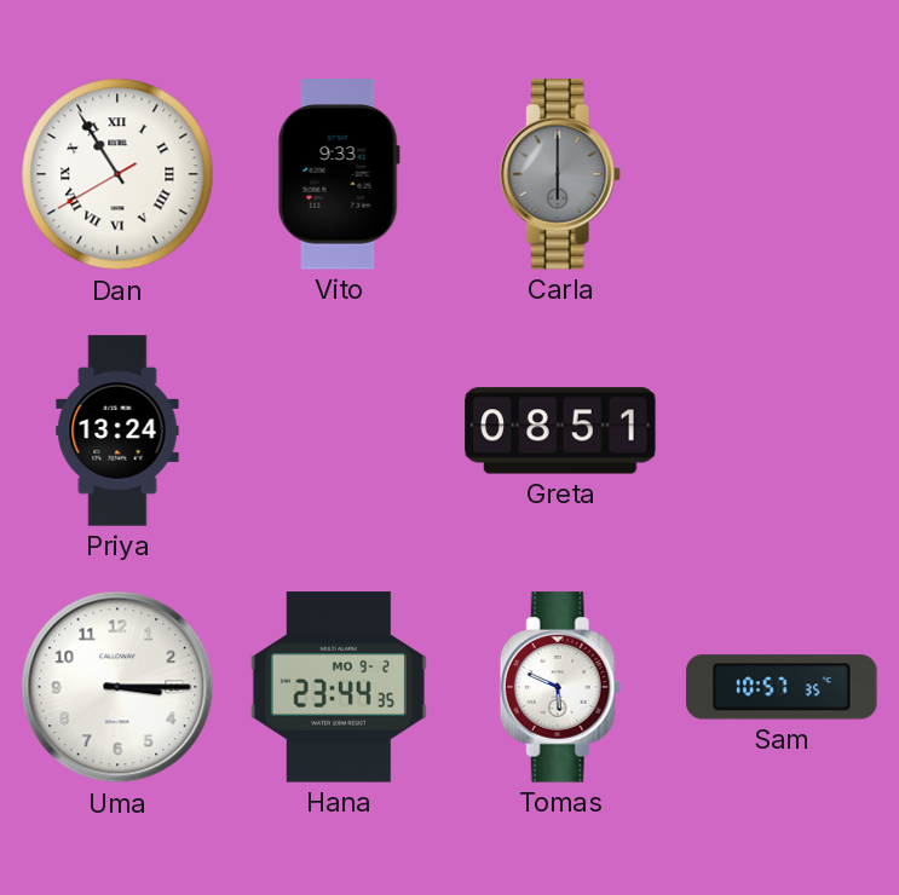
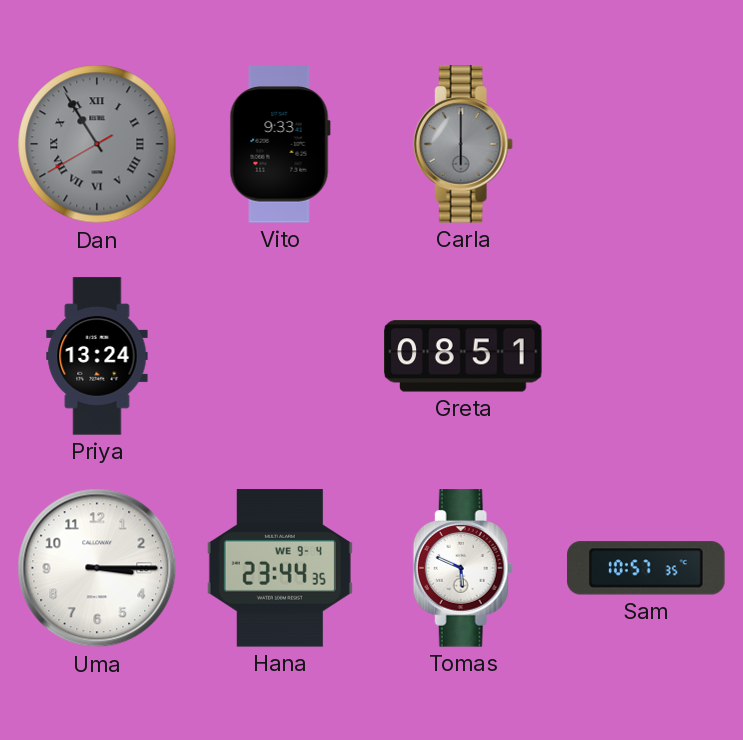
Dan dial: white -> grey (97, 144)
Hana date: MO 9-2 -> WE 9-4 (280, 568)
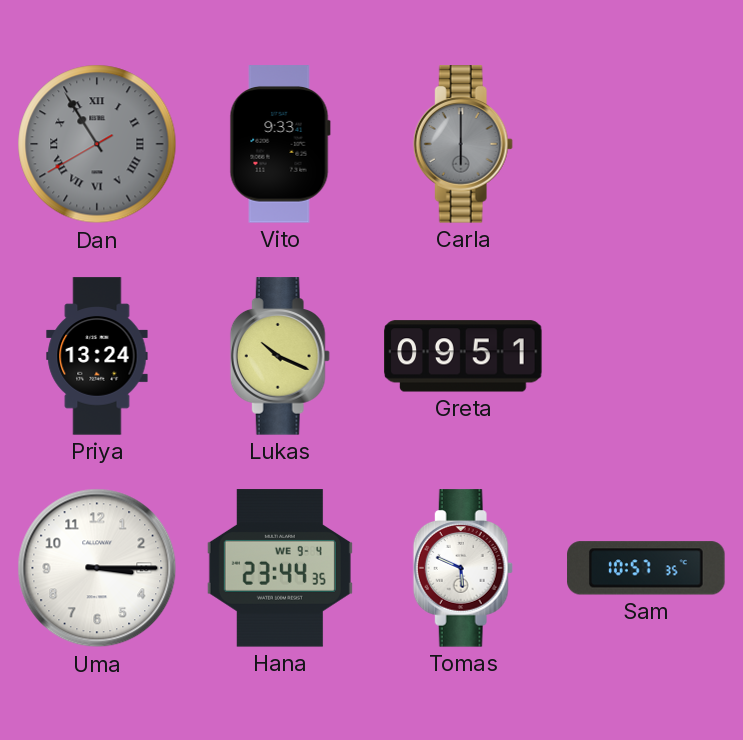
Lukas: none -> 10:19 (280, 356)
Greta: 08:51 -> 09:51 (463, 356)
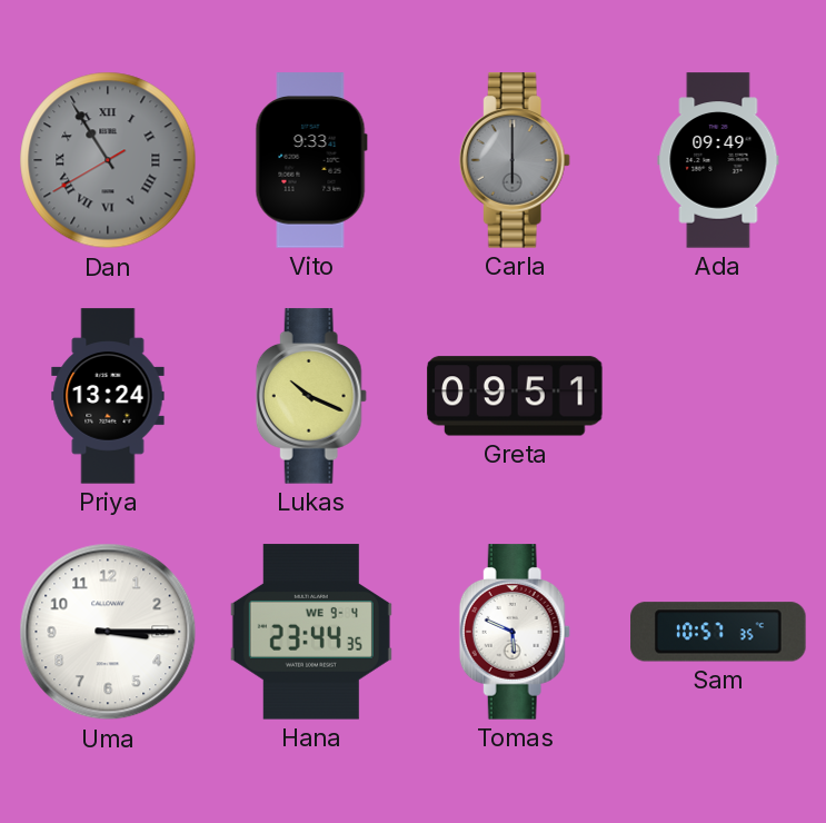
Ada: none -> 09:49 (718, 160)
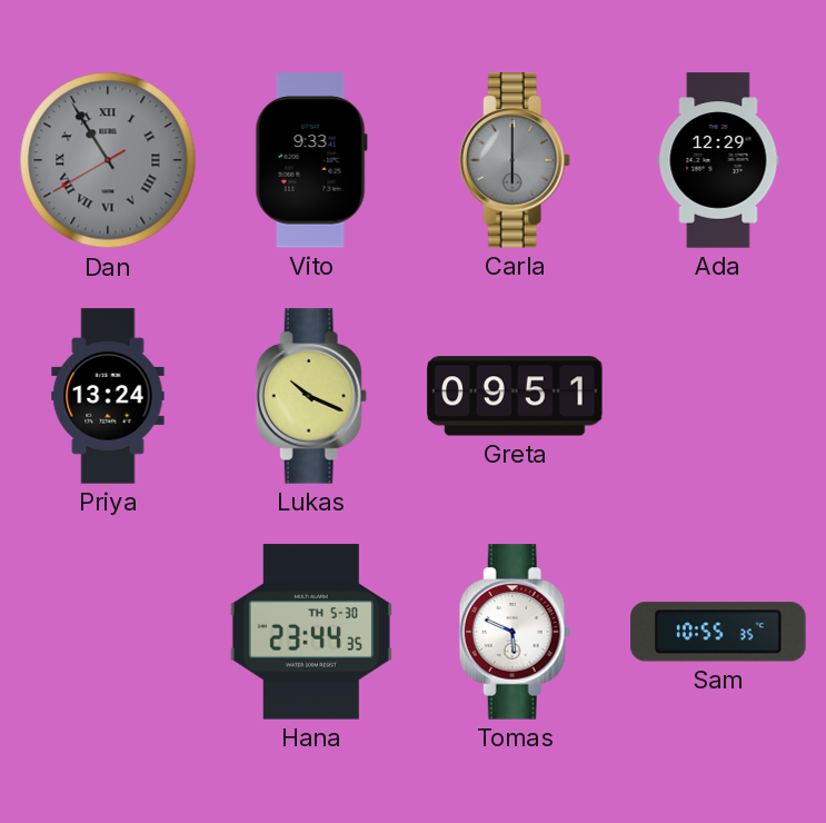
Ada: 09:49 -> 12:29 (718, 160)
Uma: 3:15 -> none (108, 632)
Hana date: WE 9-4 -> TH 5-30 (311, 632)
Sam: 10:57 -> 10:55 (718, 632)
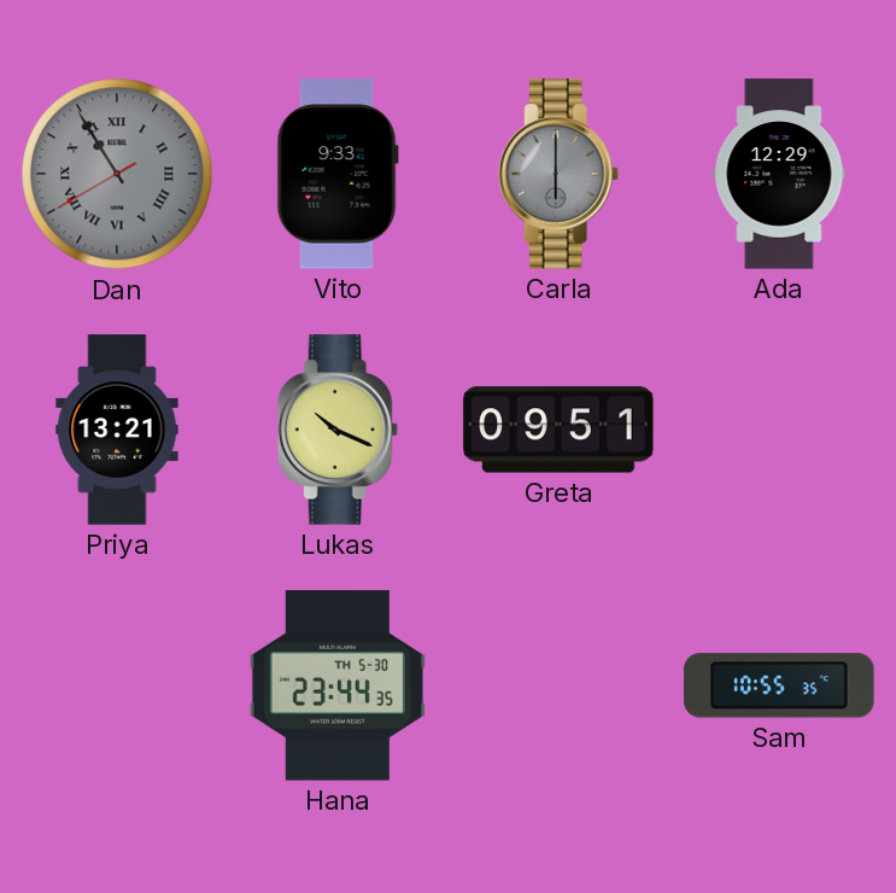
Priya: 13:24 -> 13:21 (117, 430)
Tomas: 5:49 -> none (515, 632)
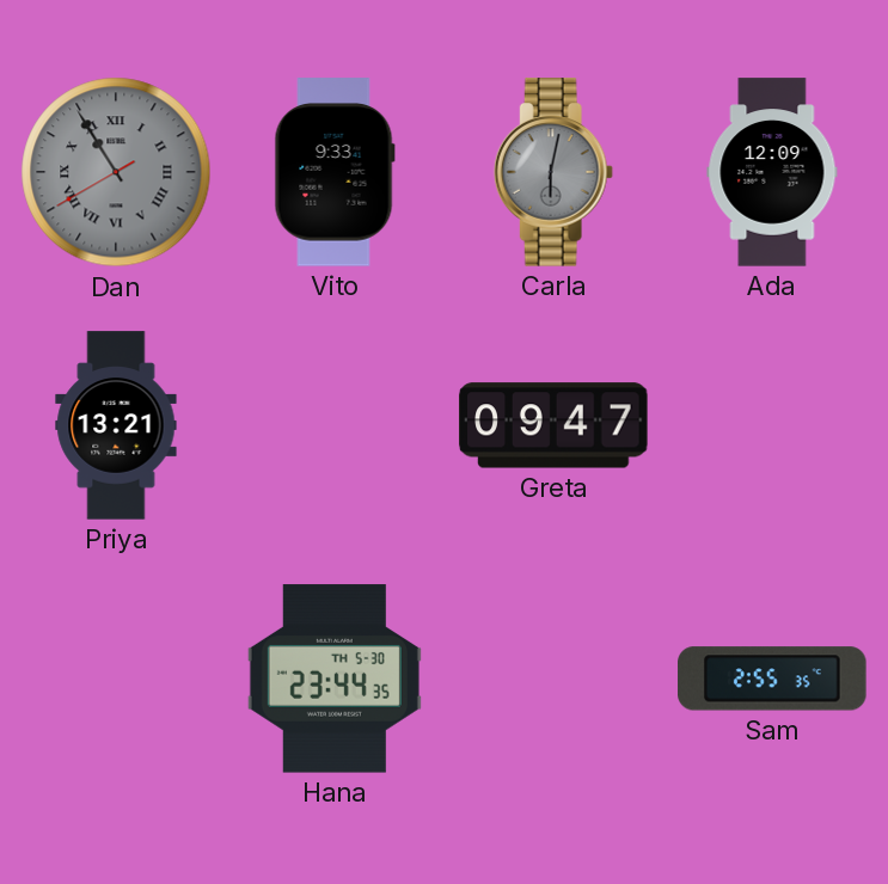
Carla: 6:00 -> 6:02 (553, 172)
Ada: 12:29 -> 12:09 (772, 172)
Lukas: 10:19 -> none (338, 430)
Greta: 09:51 -> 09:47 (553, 425)
Sam: 10:55 -> 2:55 (772, 679)
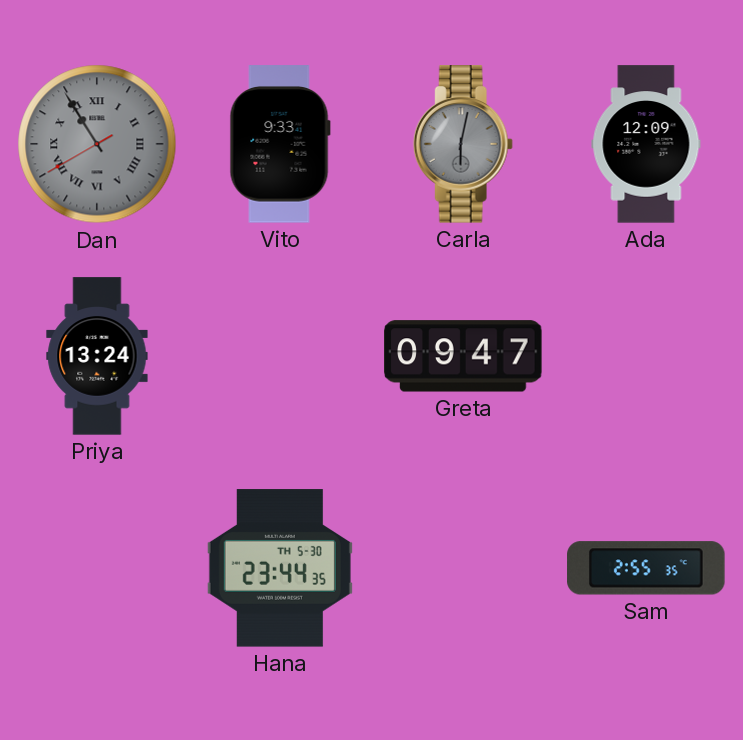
Priya: 13:21 -> 13:24 (97, 356)
